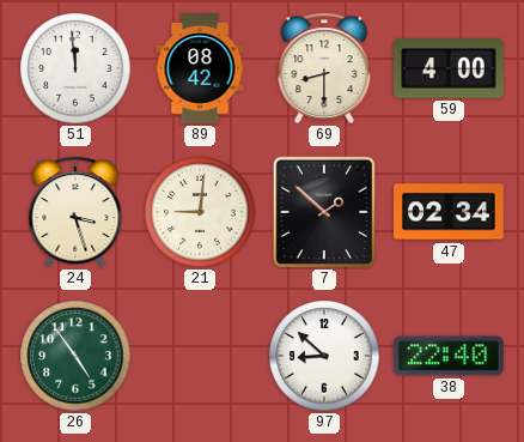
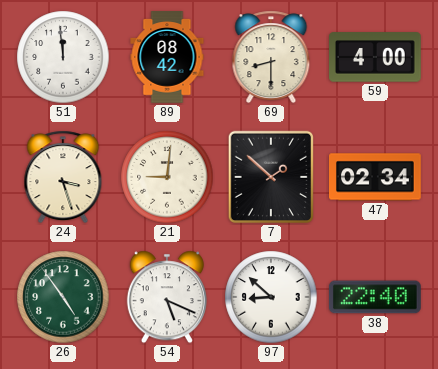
54: none -> 5:19 (167, 297)
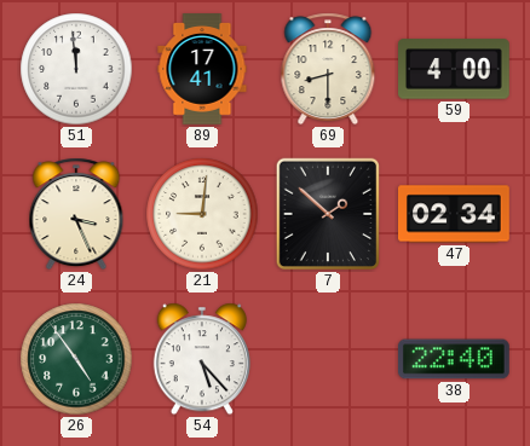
89: 08:42 -> 17:41 (202, 69)
24: 3:27 -> 3:26 (76, 214)
54: 5:19 -> 5:23 (202, 359)
97: 8:52 -> none (271, 297)
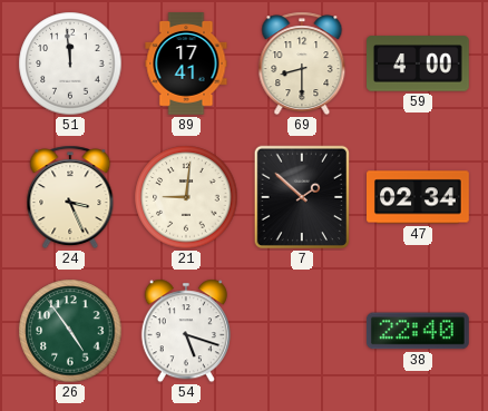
54: 5:23 -> 5:18 (186, 331)
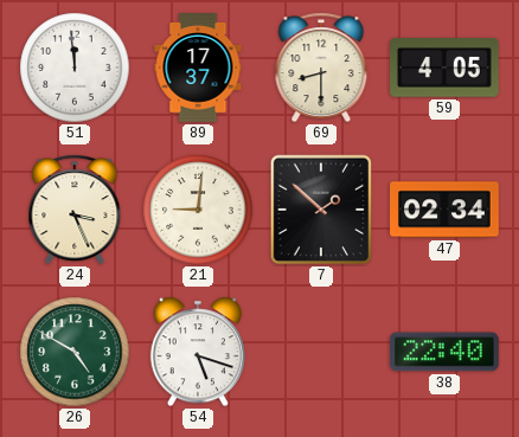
89: 17:41 -> 17:37 (198, 68)
59: 4:00 -> 4:05 (446, 68)
26: 4:54 -> 4:50 (75, 352)
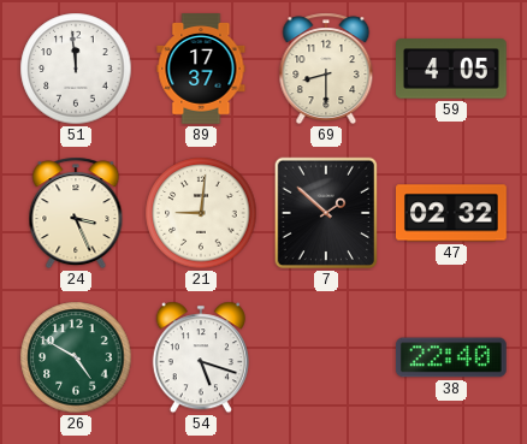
47: 02:34 -> 02:32 (452, 213)
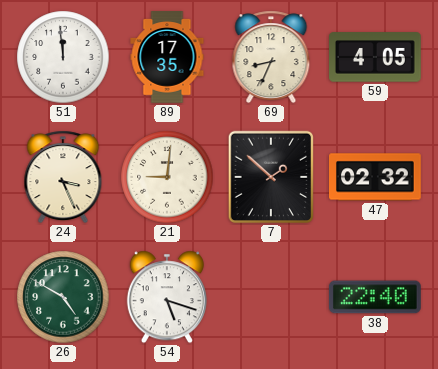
89: 17:37 -> 17:35 (167, 57)
69: 8:30 -> 8:34 (271, 57)
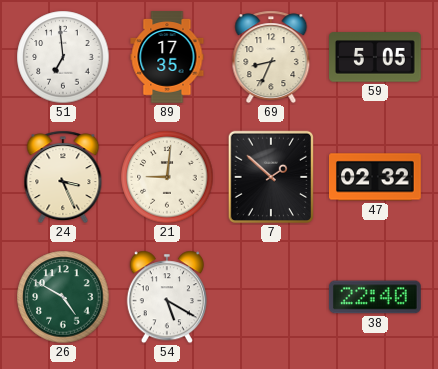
51: 11:59 -> 6:59 (63, 57)
59: 4:05 -> 5:05 (376, 57)
54: 5:18 -> 5:20 (167, 297)
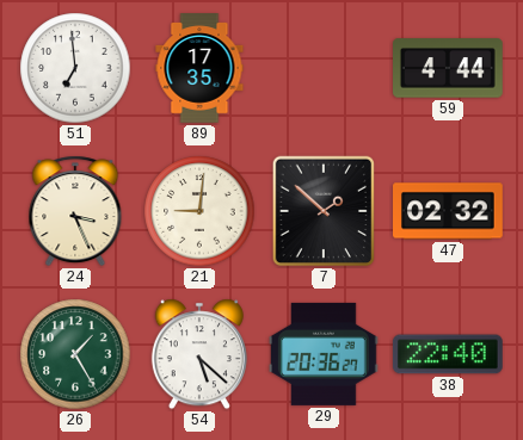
69: 8:34 -> none (271, 57)
59: 5:05 -> 4:44 (449, 68)
26: 4:50 -> 1:25 (75, 354)
54: 5:20 -> 5:22 (199, 354)
29: none -> 20:36 (325, 354)
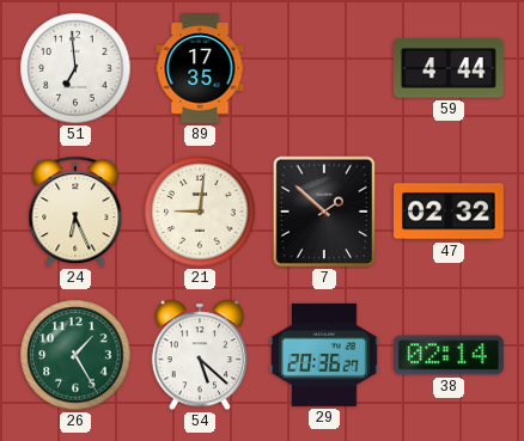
24: 3:26 -> 6:26 (75, 212)
38: 22:40 -> 02:14 (449, 355)
